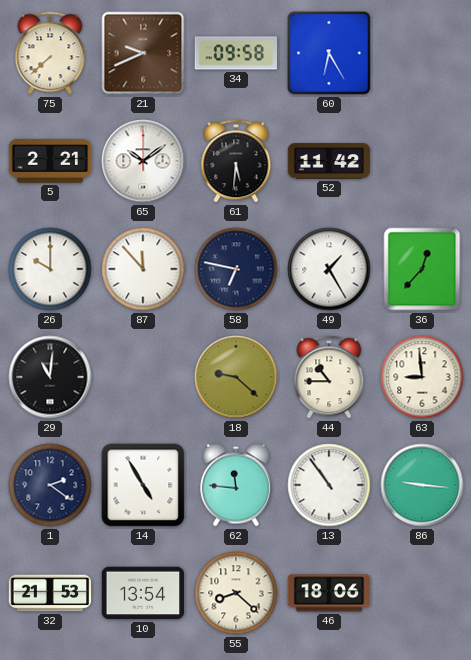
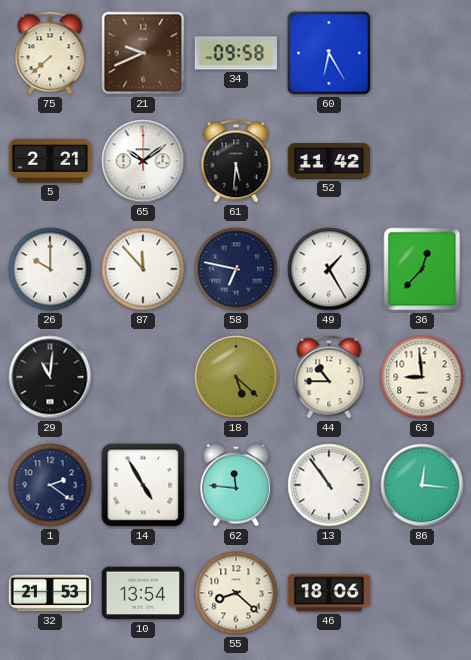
18: 9:22 -> 5:22 (236, 377)
86: 9:16 -> 12:16 (422, 485)
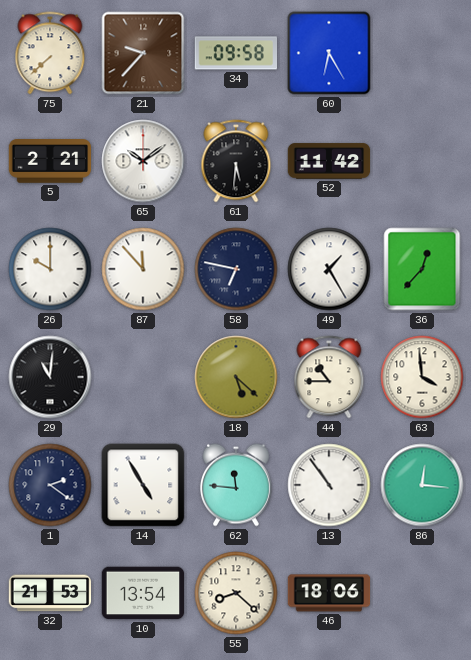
21: 9:41 -> 9:37 (143, 53)
63: 8:59 -> 3:59 (422, 377)
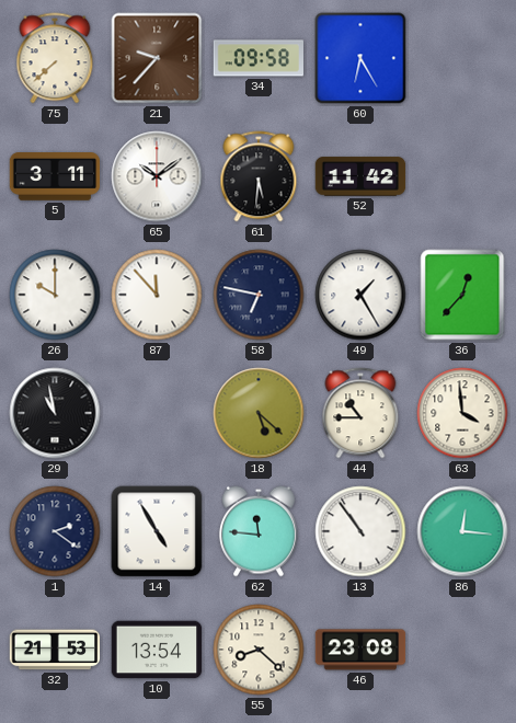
5: 2:21 -> 3:11 (55, 177)
29: 11:01 -> 10:58 (55, 413)
46: 18:06 -> 23:08 (360, 650)
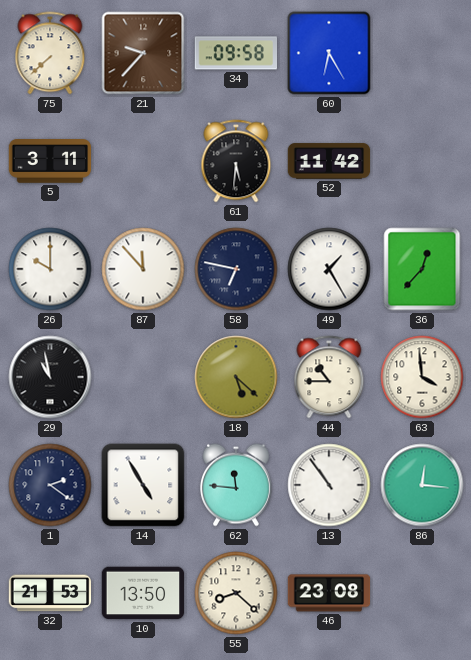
65: 10:09 -> none (157, 176)
10: 13:54 -> 13:50 (143, 593)
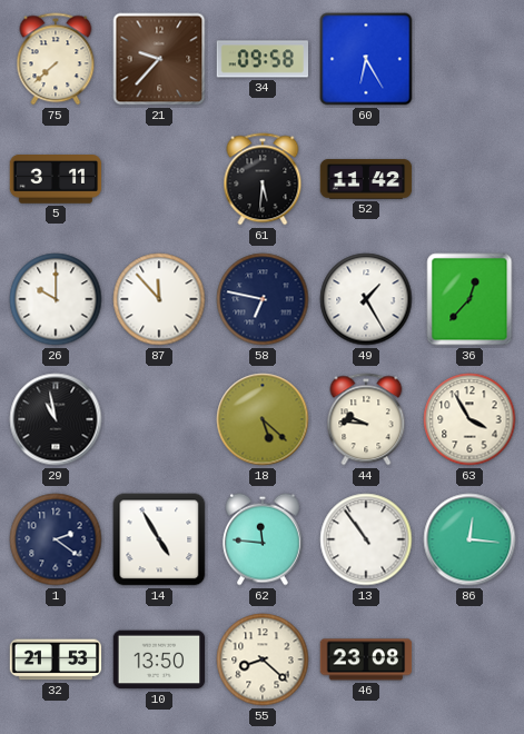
44: 10:45 -> 9:46 (366, 419)
63: 3:59 -> 3:55 (469, 419)
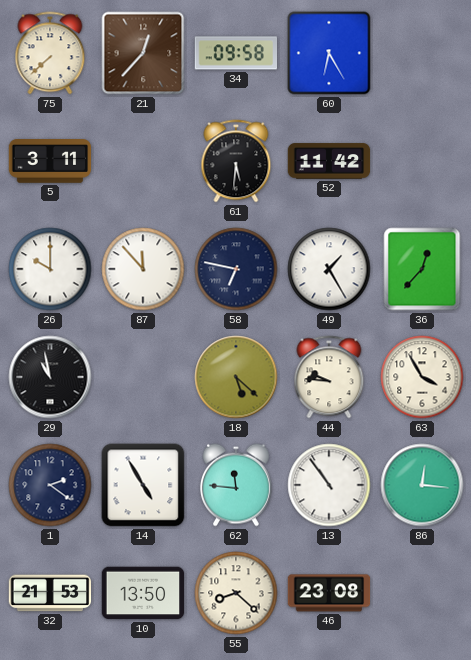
21: 9:37 -> 12:37 (143, 53)
